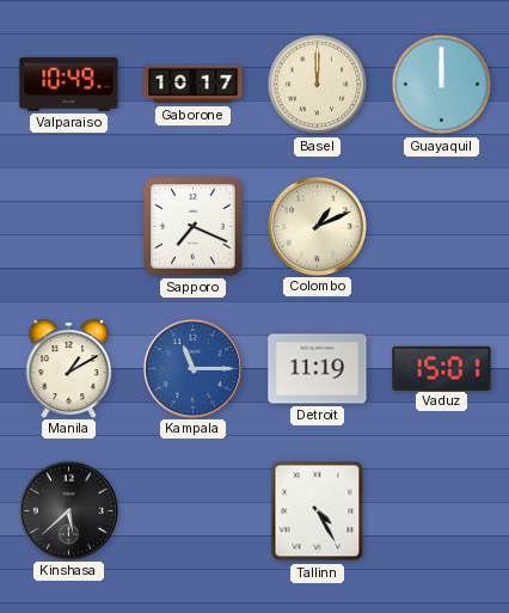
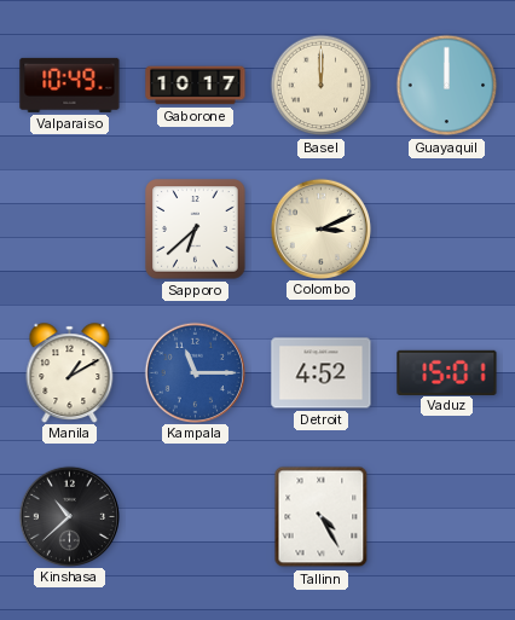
Sapporo: 7:19 -> 6:38 (196, 230)
Colombo: 1:11 -> 3:11 (320, 228)
Detroit: 11:19 -> 4:52 (322, 373)
Kinshasa: 5:38 -> 10:38 (69, 516)
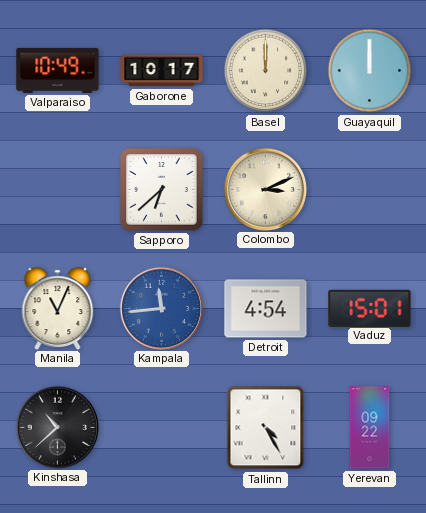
Manila: 1:10 -> 11:04 (58, 308)
Kampala: 11:15 -> 11:44 (161, 308)
Detroit: 4:52 -> 4:54 (266, 309)
Yerevan: none -> 09:22 (370, 428)
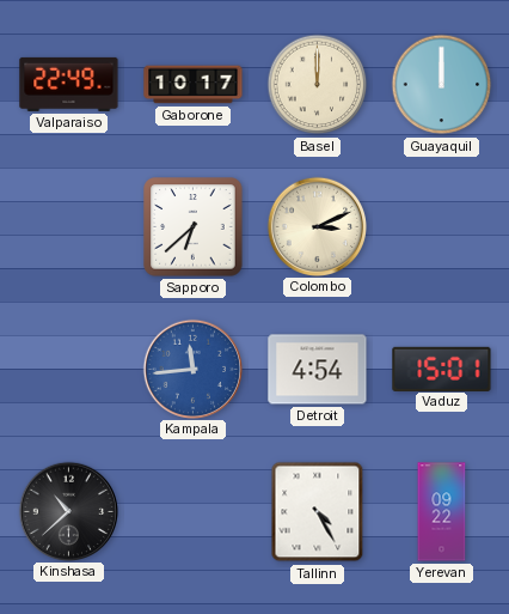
Valparaiso: 10:49 -> 22:49 (69, 84)
Manila: 11:04 -> none (58, 308)
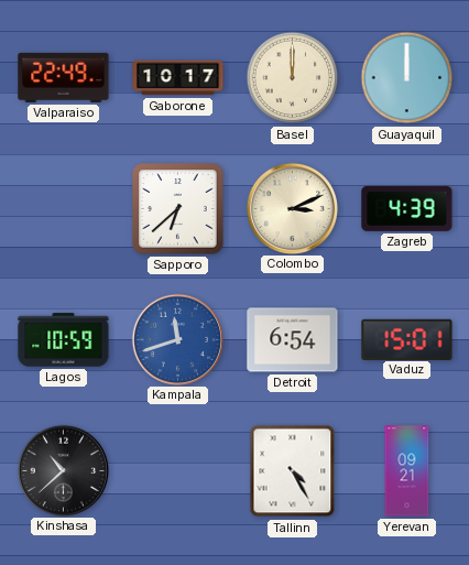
Zagreb: none -> 4:39 (407, 208)
Lagos: none -> 10:59 (64, 340)
Kampala: 11:44 -> 11:42 (177, 339)
Detroit: 4:54 -> 6:54 (293, 340)
Yerevan: 09:22 -> 09:21 (407, 471)
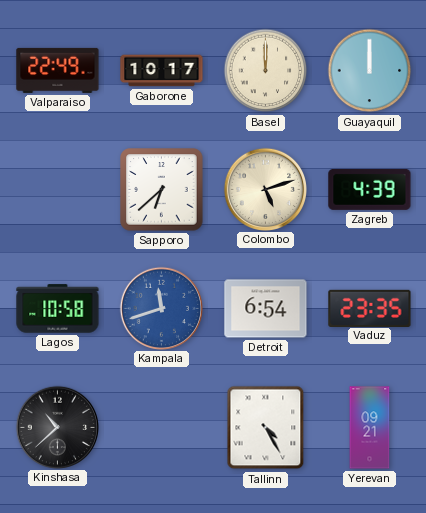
Colombo: 3:11 -> 5:12 (265, 189)
Lagos: 10:59 -> 10:58 (58, 309)
Vaduz: 15:01 -> 23:35 (370, 308)
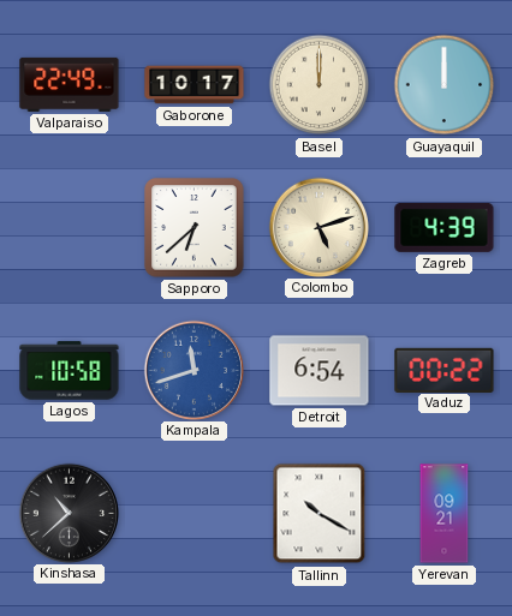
Vaduz: 23:35 -> 00:22 (445, 370)
Tallinn: 4:25 -> 10:20 (320, 514)
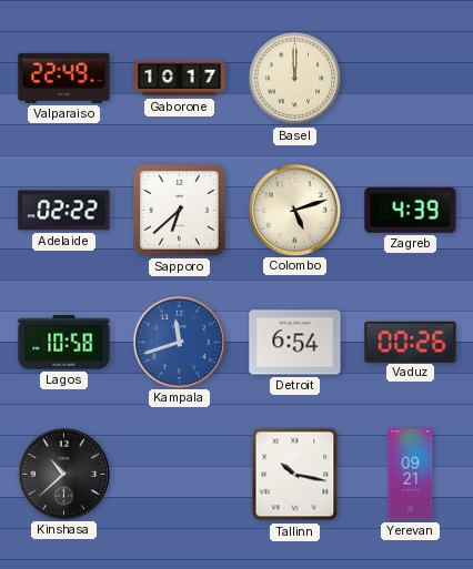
Guayaquil: 12:00 -> none (445, 85)
Adelaide: none -> 02:22 (64, 211)
Vaduz: 00:22 -> 00:26 (411, 342)
Tallinn: 10:20 -> 10:17 (295, 475)
